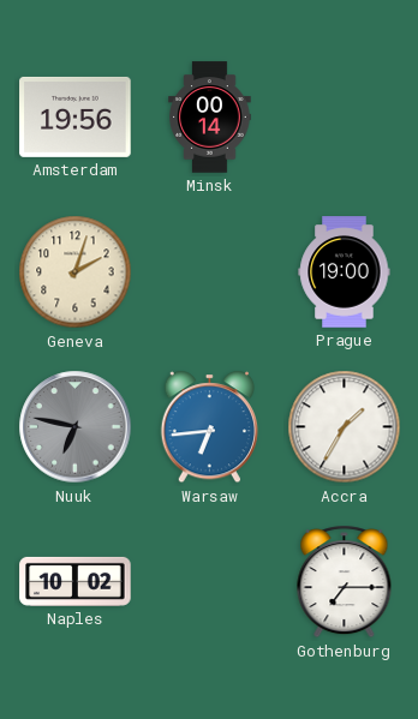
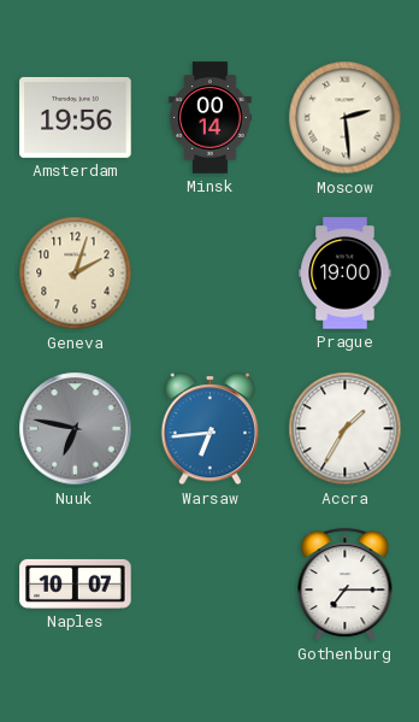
Moscow: none -> 2:29 (346, 118)
Naples: 10:02 -> 10:07 (76, 583)
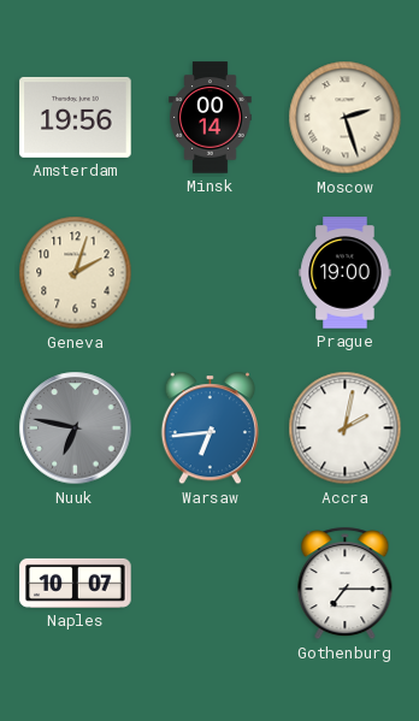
Moscow: 2:29 -> 2:27 (346, 118)
Accra: 1:35 -> 2:02 (346, 429)
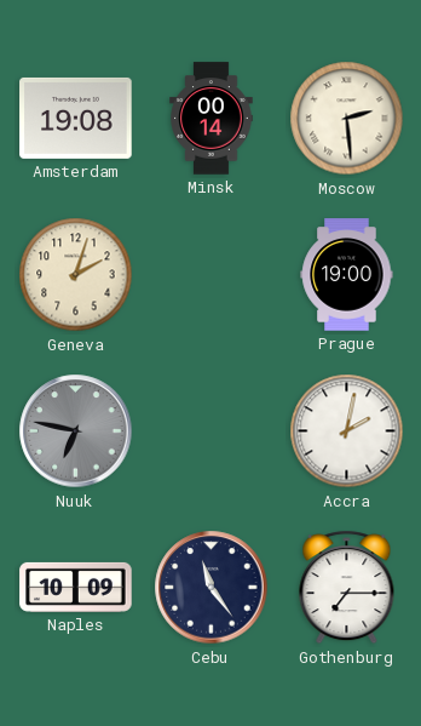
Amsterdam: 19:56 -> 19:08 (76, 118)
Moscow: 2:27 -> 2:29 (347, 119)
Warsaw: 6:44 -> none (209, 429)
Naples: 10:07 -> 10:09 (76, 587)
Cebu: none -> 11:24 (212, 588)
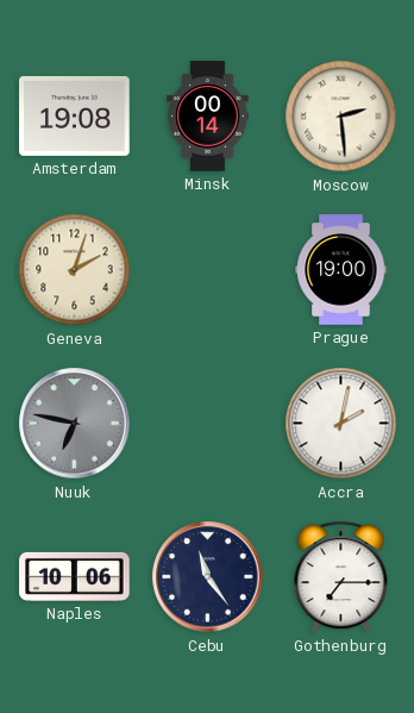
Naples: 10:09 -> 10:06 (75, 576)
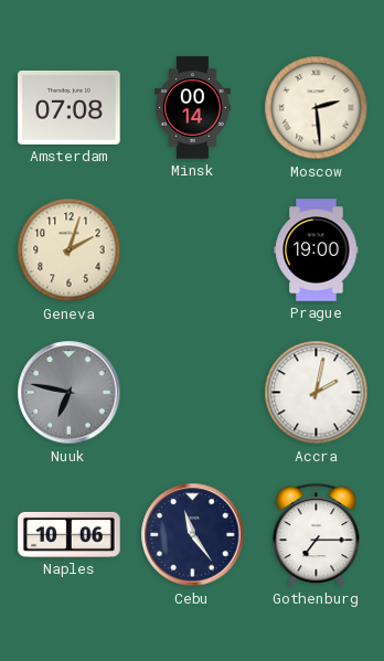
Amsterdam: 19:08 -> 07:08 (70, 107)
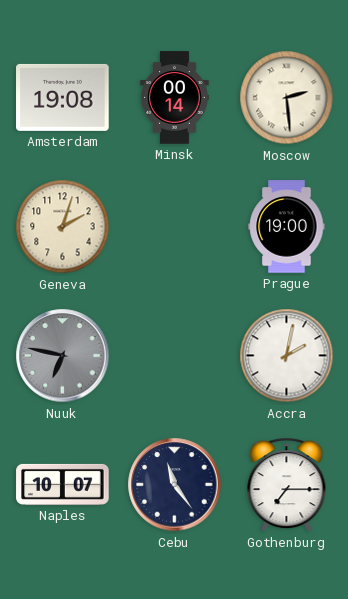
Amsterdam: 07:08 -> 19:08 (63, 97)
Naples: 10:06 -> 10:07 (63, 484)
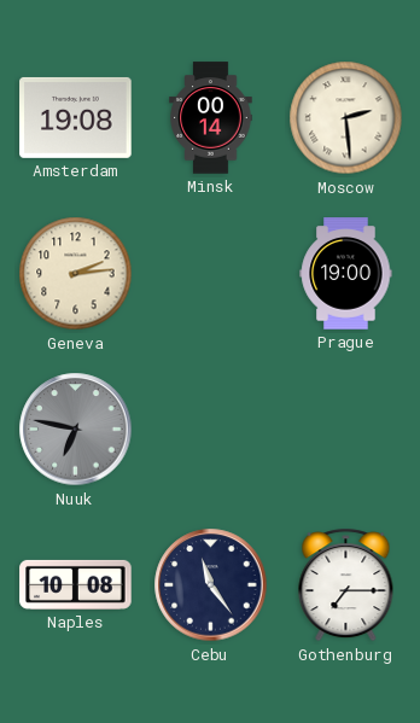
Geneva: 2:03 -> 2:14 (76, 274)
Accra: 2:02 -> none (287, 356)
Naples: 10:07 -> 10:08 (76, 584)
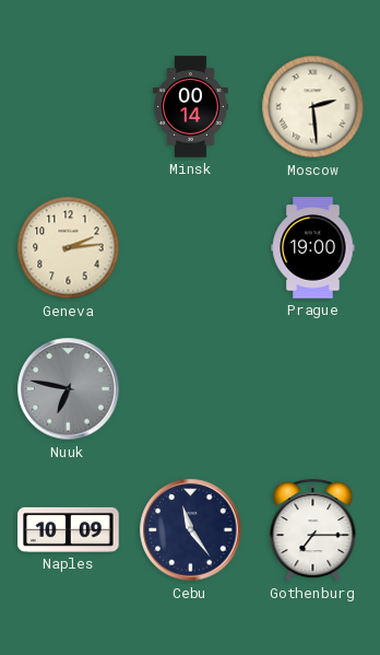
Amsterdam: 19:08 -> none (76, 117)
Naples: 10:08 -> 10:09 (69, 529)
